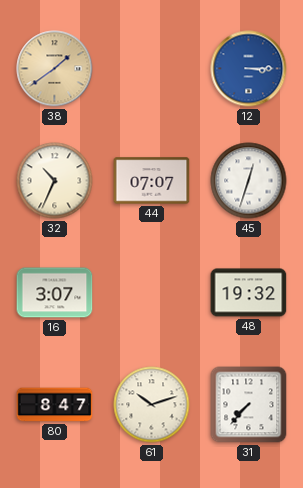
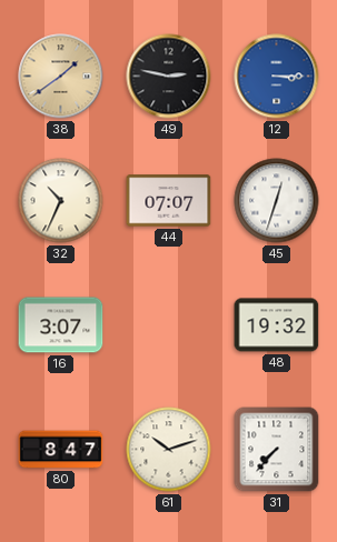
49: none -> 2:47 (169, 77)
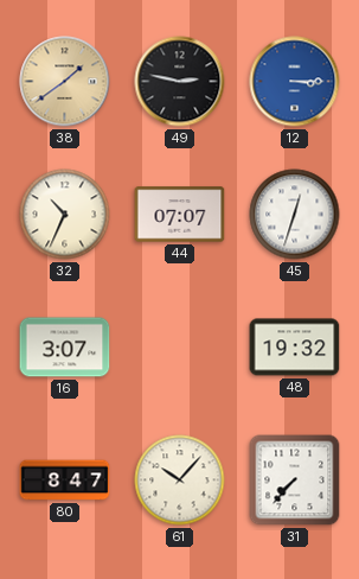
61: 10:12 -> 10:07 (180, 481)
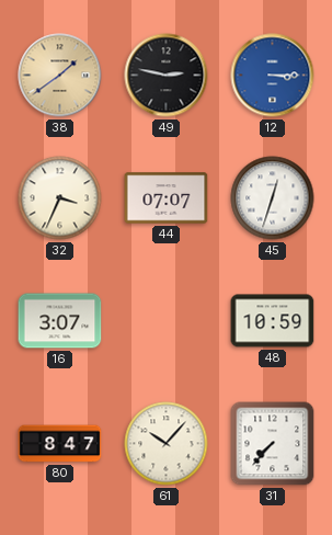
32: 10:34 -> 3:34 (60, 198)
48: 19:32 -> 10:59 (273, 321)
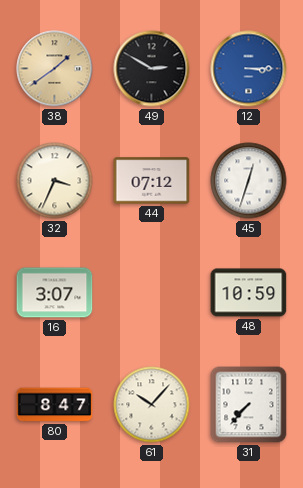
49: 2:47 -> 2:50 (152, 69)
44: 07:07 -> 07:12 (152, 181)
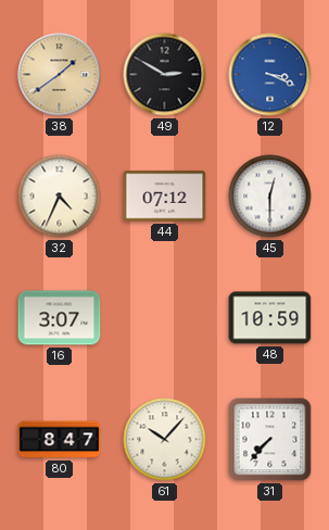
12: 3:15 -> 3:19 (270, 75)
32: 3:34 -> 4:34 (60, 197)
45: 12:33 -> 12:30 (270, 197)
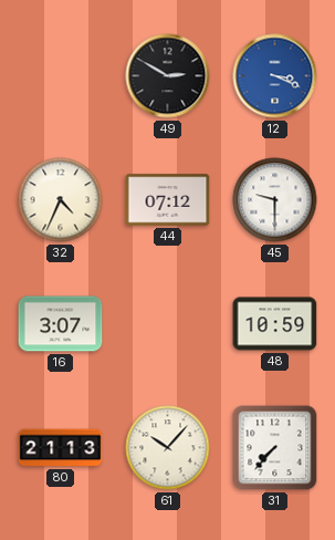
38: 1:39 -> none (60, 75)
45: 12:30 -> 9:30 (275, 200)
80: 8:47 -> 21:13 (61, 448)
